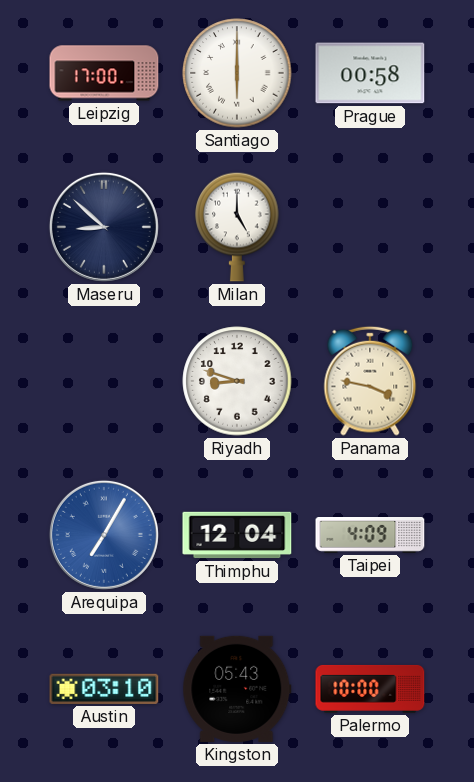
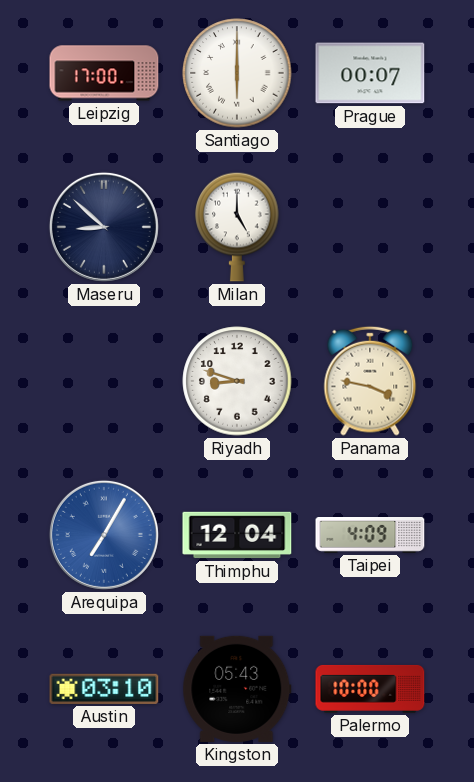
Prague: 00:58 -> 00:07 (370, 73)
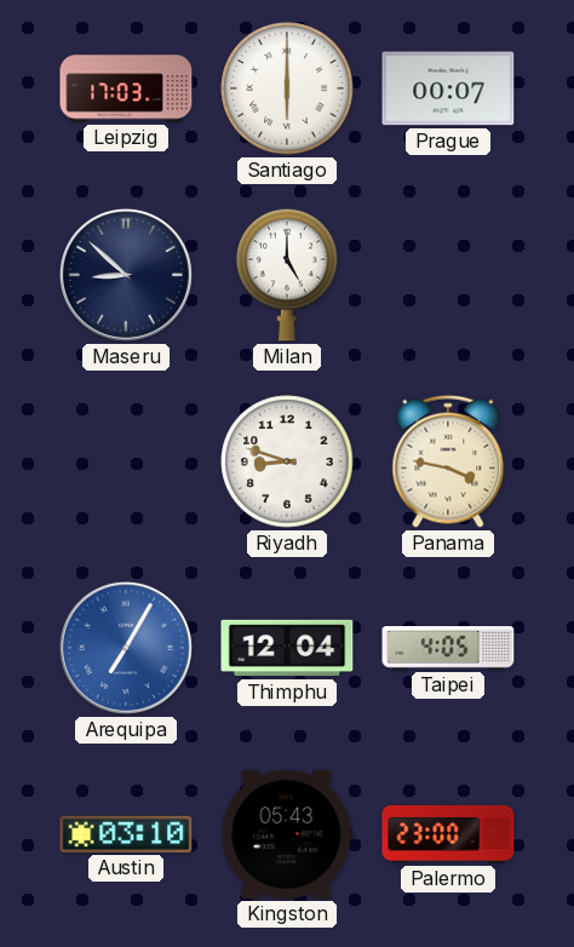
Leipzig: 17:00 -> 17:03 (126, 88)
Taipei: 4:09 -> 4:05 (448, 649)
Palermo: 10:00 -> 23:00 (448, 834)
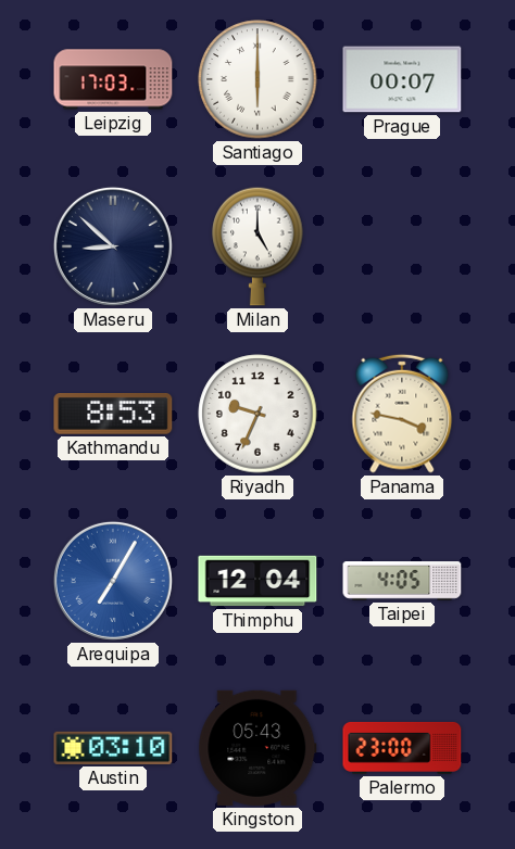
Kathmandu: none -> 8:53 (113, 415)
Riyadh: 8:48 -> 9:34 (257, 414)
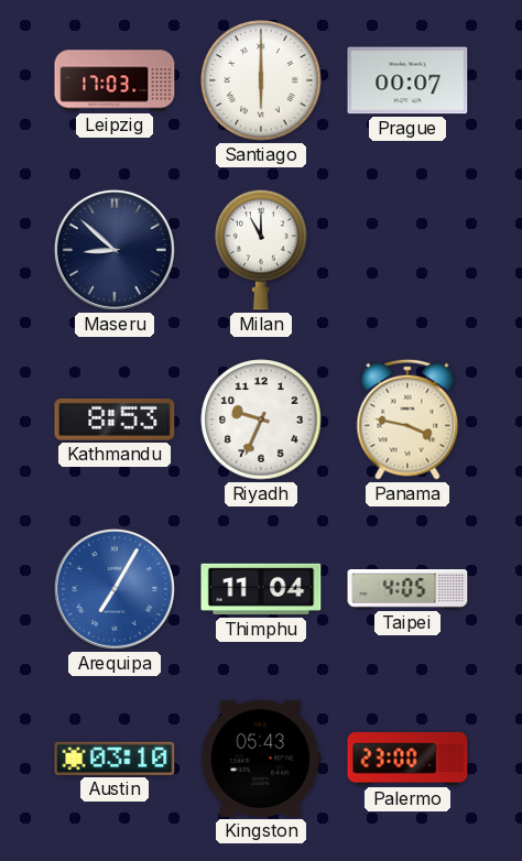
Milan: 5:00 -> 11:00 (261, 250)
Thimphu: 12:04 -> 11:04 (261, 589)
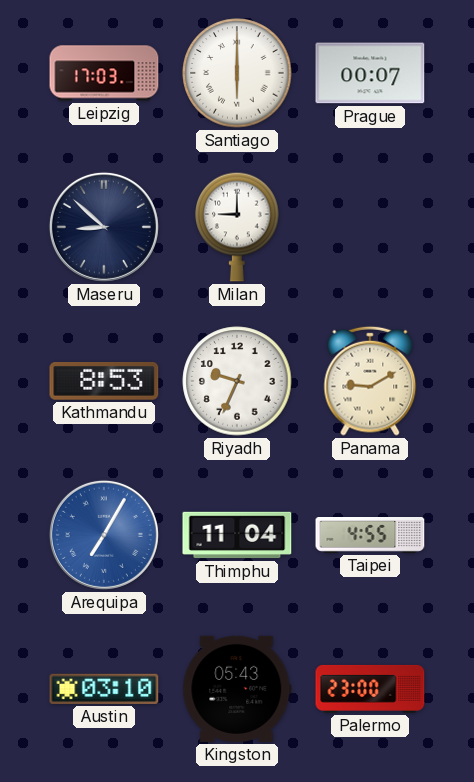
Milan: 11:00 -> 9:00 (237, 227)
Panama: 3:47 -> 9:10 (370, 381)
Taipei: 4:05 -> 4:55 (370, 536)
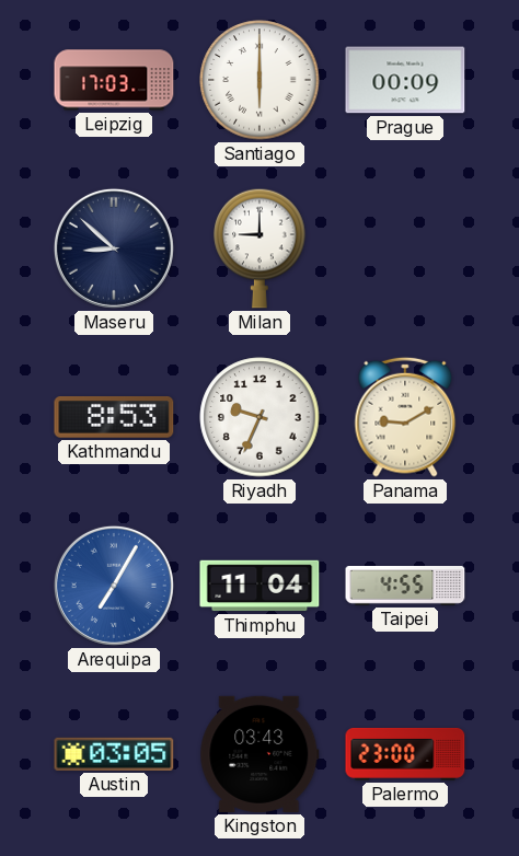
Prague: 00:07 -> 00:09 (405, 80)
Austin: 03:10 -> 03:05 (114, 754)
Kingston: 05:43 -> 03:43 (259, 754)
